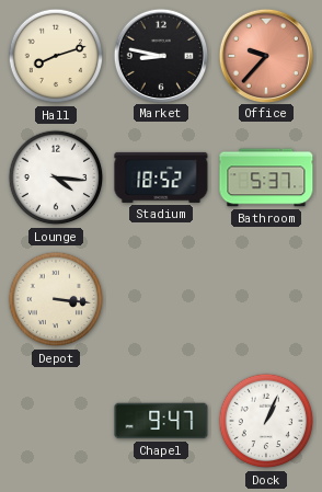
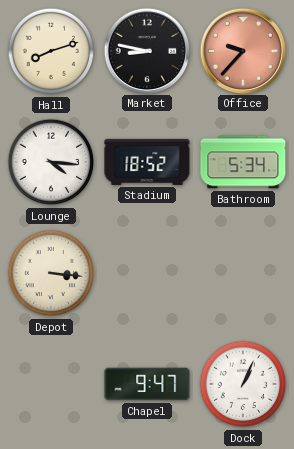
Bathroom: 5:37 -> 5:34 (243, 162)
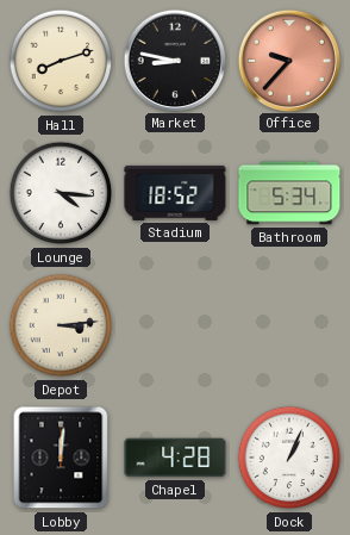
Depot: 3:16 -> 3:14 (61, 325)
Lobby: none -> 12:01 (61, 458)
Chapel: 9:47 -> 4:28 (175, 458)
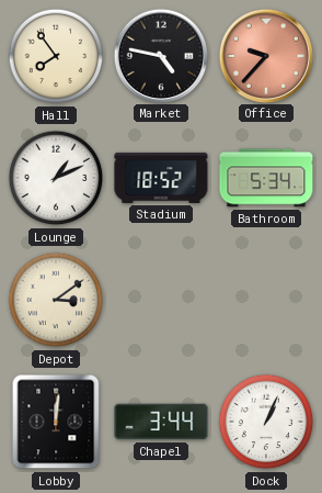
Hall: 8:12 -> 7:54 (56, 56)
Market: 8:47 -> 4:47 (160, 55)
Lounge: 4:16 -> 1:11 (56, 178)
Depot: 3:14 -> 3:09 (56, 300)
Chapel: 4:28 -> 3:44 (161, 422)
